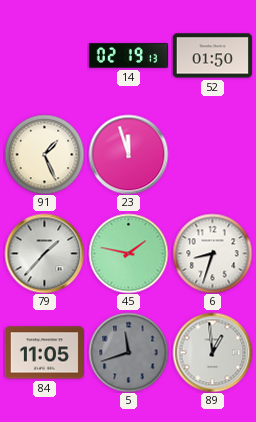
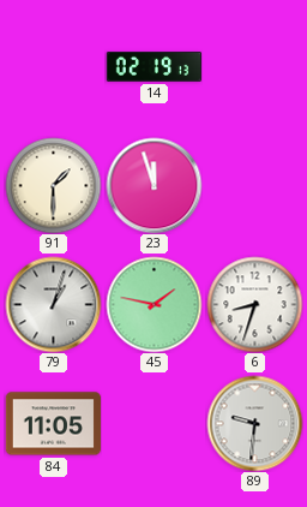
52: 01:50 -> none (212, 56)
91: 1:26 -> 1:30 (53, 185)
79: 1:37 -> 1:03 (53, 304)
5: 11:42 -> none (128, 352)
89: 12:59 -> 9:31 (254, 423)
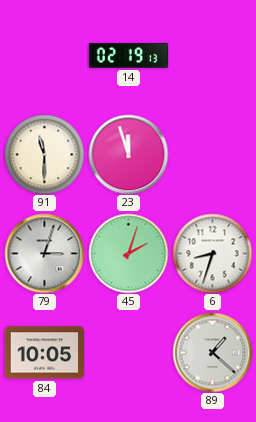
91: 1:30 -> 11:30 (44, 154)
79: 1:03 -> 3:03 (44, 253)
45: 1:47 -> 2:03 (128, 253)
84: 11:05 -> 10:05 (44, 353)
89: 9:31 -> 1:22 (212, 352)
